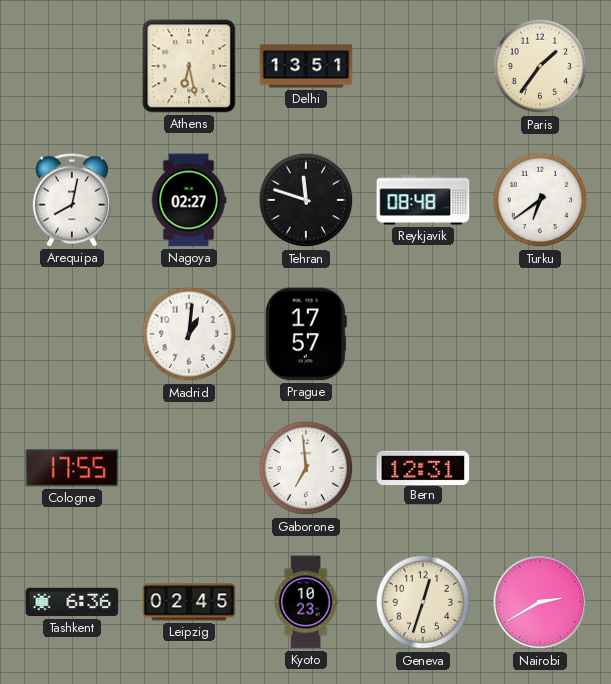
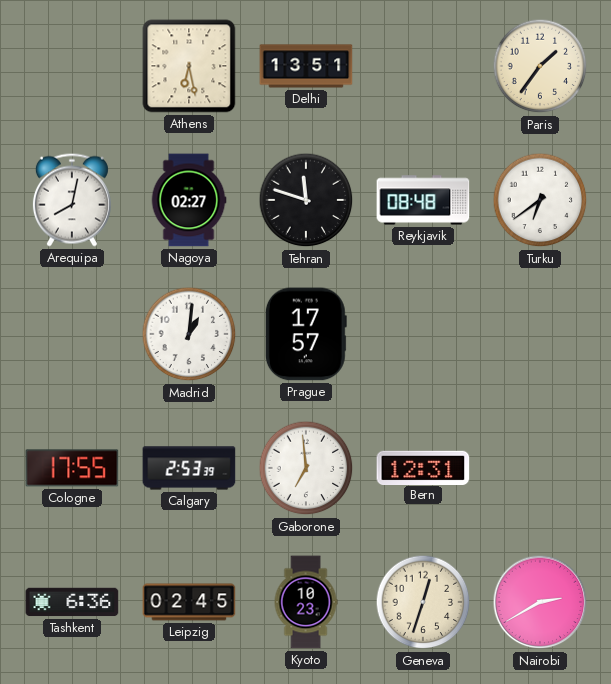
Calgary: none -> 2:53 (189, 468)
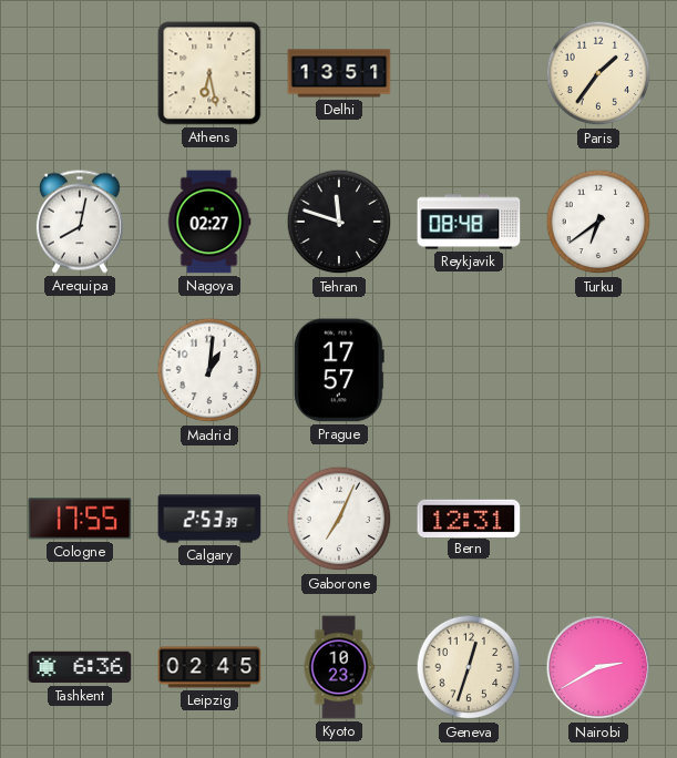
Gaborone: 6:59 -> 7:04 (339, 519)
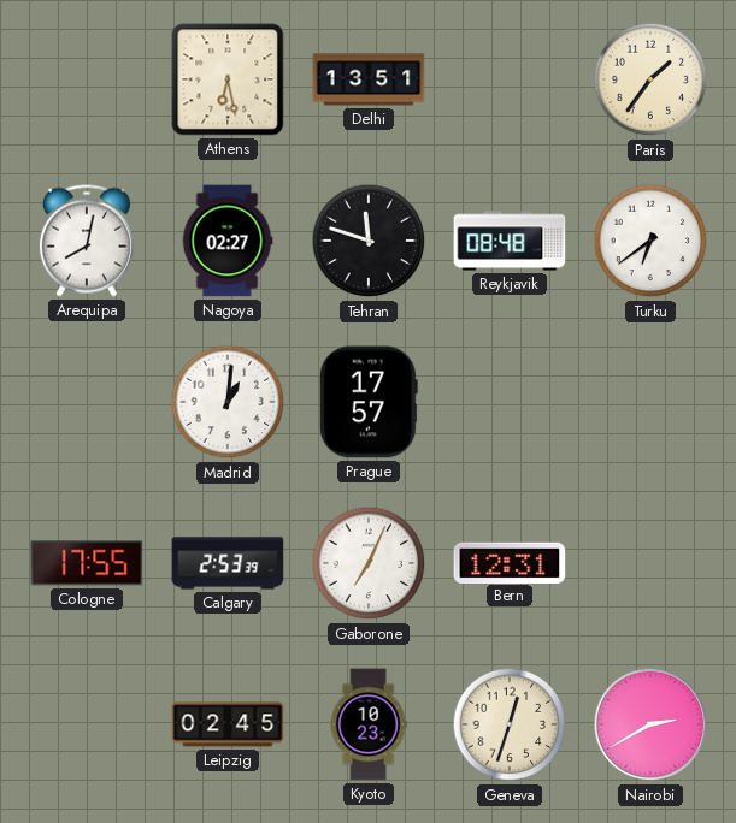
Tashkent: 6:36 -> none (80, 667)
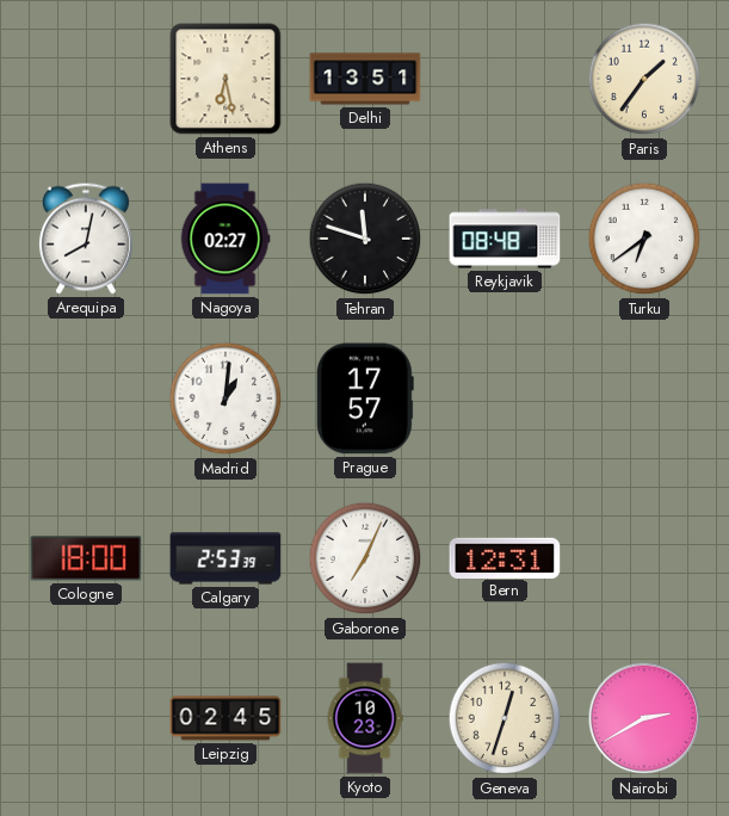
Cologne: 17:55 -> 18:00 (86, 558)
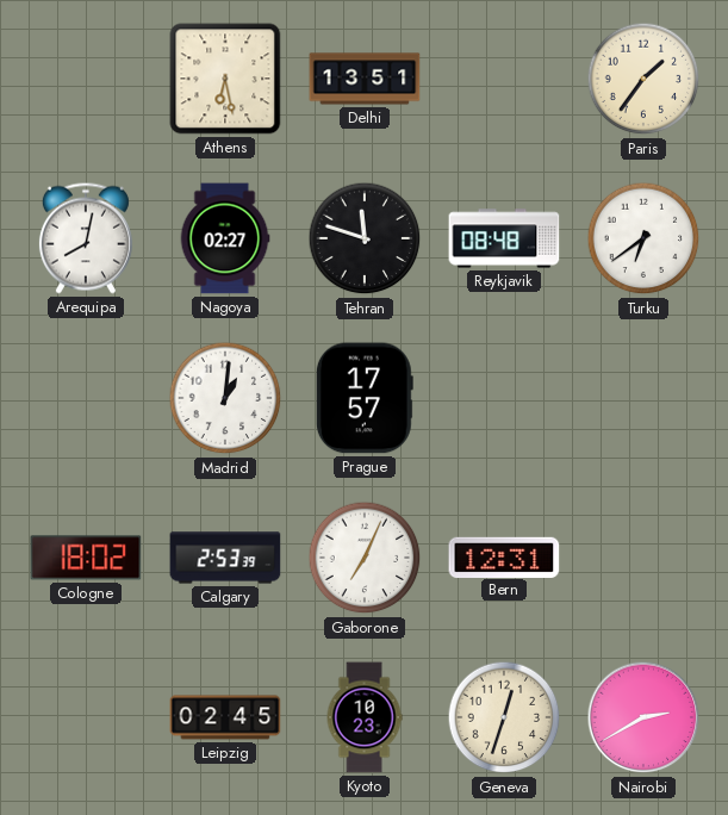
Cologne: 18:00 -> 18:02 (86, 558)
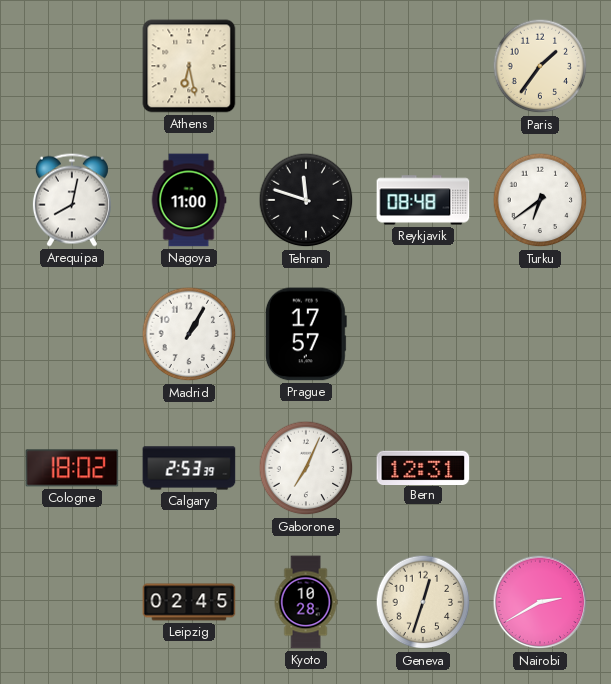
Delhi: 13:51 -> none (365, 79)
Nagoya: 02:27 -> 11:00 (189, 200)
Madrid: 1:01 -> 1:05 (189, 334)
Kyoto: 10:23 -> 10:28 (306, 602)
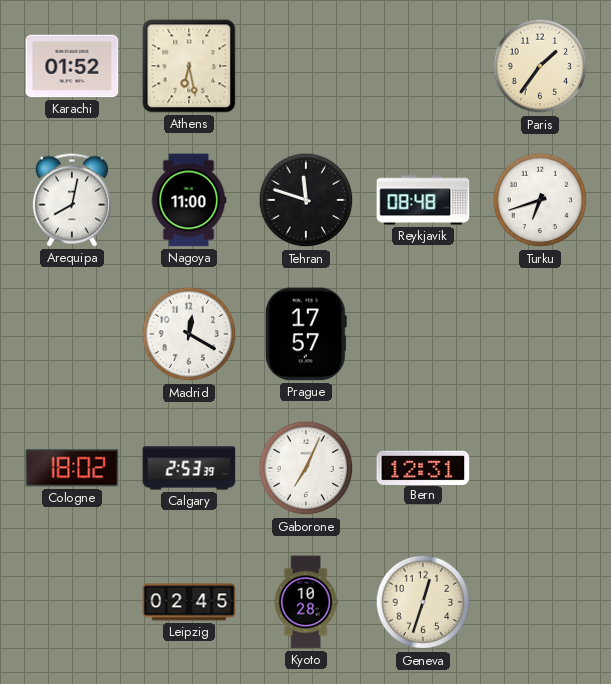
Karachi: none -> 01:52 (72, 66)
Turku: 6:39 -> 6:42 (540, 200)
Madrid: 1:05 -> 12:20 (189, 334)
Nairobi: 2:40 -> none (540, 602)
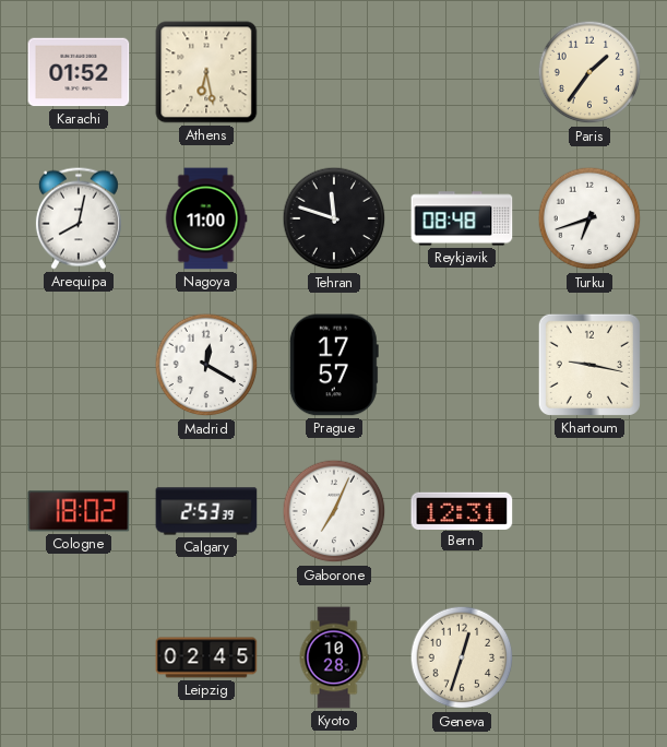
Khartoum: none -> 9:17 (589, 365)
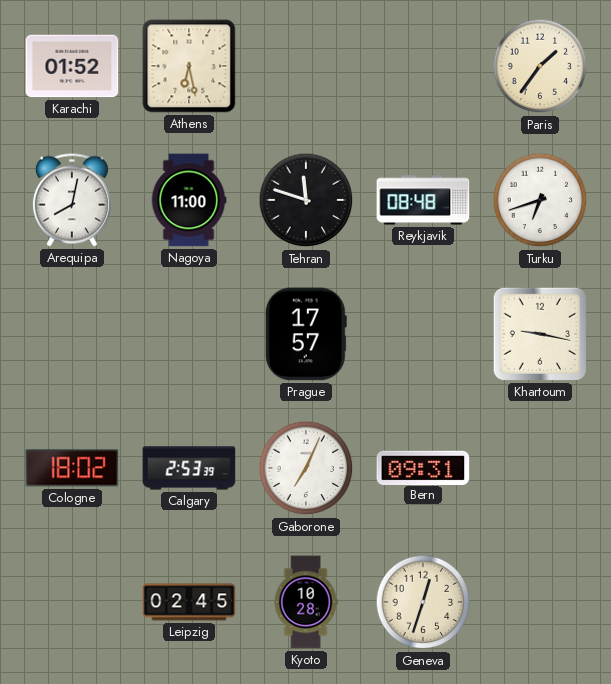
Madrid: 12:20 -> none (206, 365)
Bern: 12:31 -> 09:31 (423, 467)
